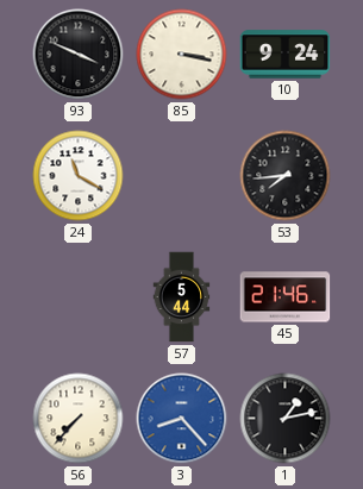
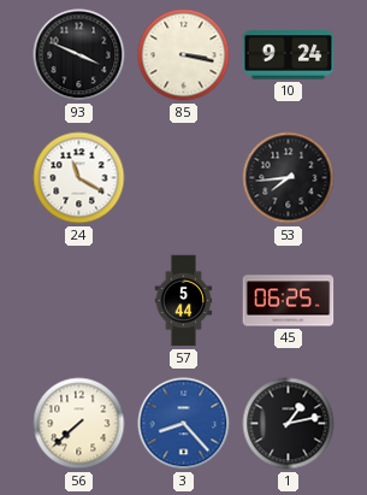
45: 21:46 -> 06:25 (289, 301)
56: 7:37 -> 7:38 (79, 424)
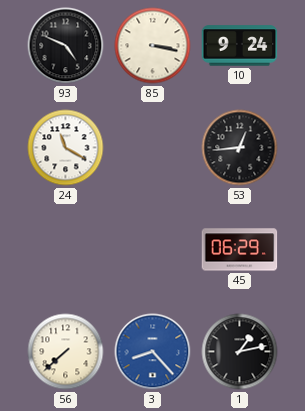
93: 3:49 -> 4:49 (66, 46)
53: 7:44 -> 12:44 (240, 148)
57: 5:44 -> none (184, 301)
45: 06:25 -> 06:29 (240, 250)
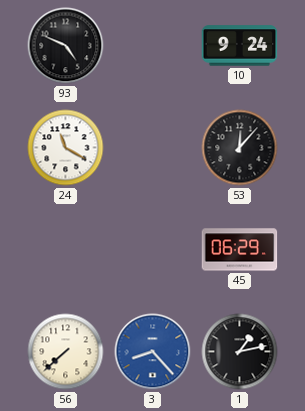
85: 3:17 -> none (153, 46)
53: 12:44 -> 12:07 (240, 148)
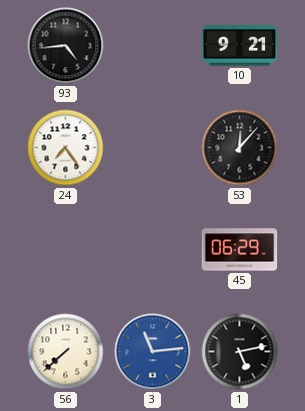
93: 4:49 -> 4:44 (66, 46)
10: 9:24 -> 9:21 (240, 46)
24: 11:20 -> 7:24 (66, 148)
3: 8:23 -> 11:14 (153, 352)
1: 1:13 -> 5:13 (240, 352)
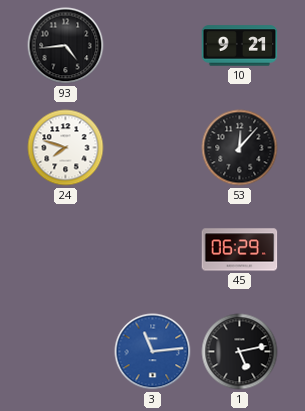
24: 7:24 -> 7:48 (66, 148)
56: 7:38 -> none (66, 352)
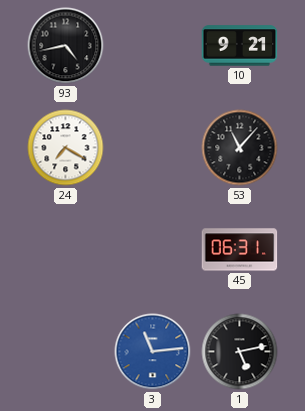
93: 4:44 -> 4:43 (66, 46)
24: 7:48 -> 7:20 (66, 148)
53: 12:07 -> 11:07 (240, 148)
45: 06:29 -> 06:31 (240, 250)
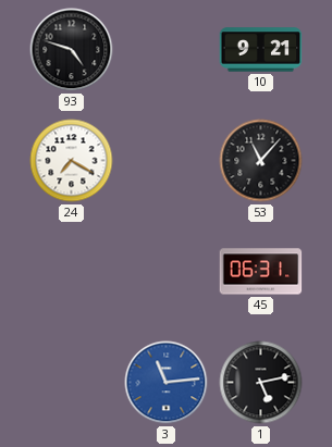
93: 4:43 -> 4:48 (72, 50)
